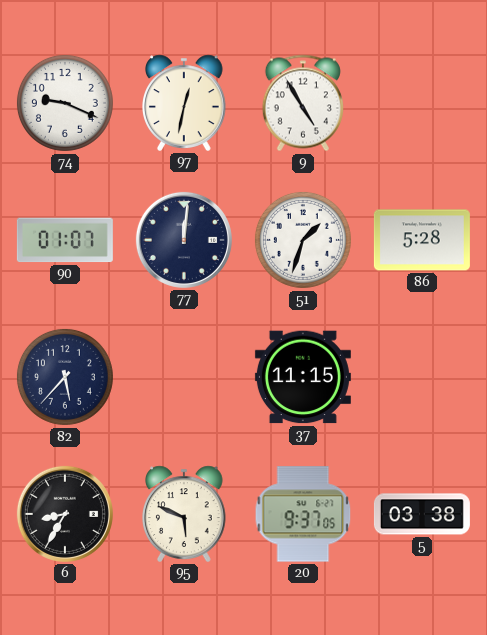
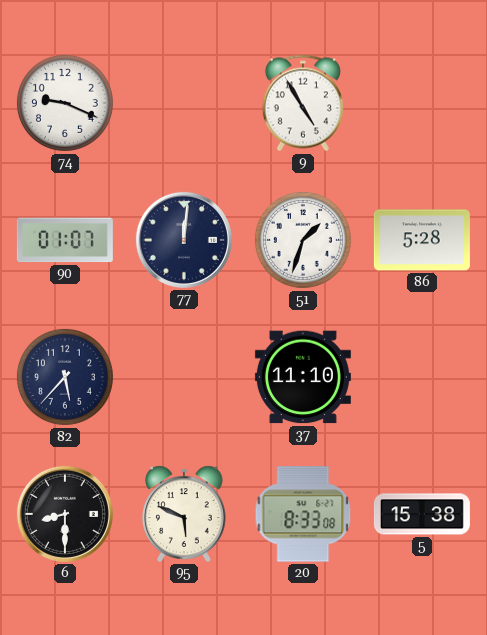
97: 12:32 -> none (185, 103)
37: 11:15 -> 11:10 (303, 377)
6: 8:35 -> 8:30 (65, 514)
20: 9:37 -> 8:33 (303, 514)
5: 03:38 -> 15:38 (422, 514)
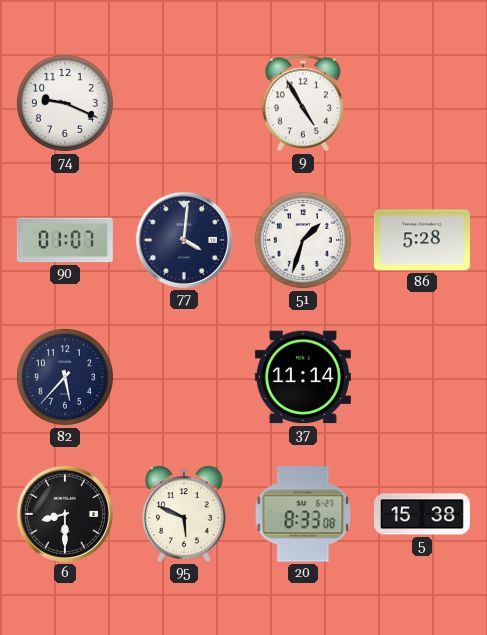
77: 12:01 -> 4:01 (184, 240)
37: 11:10 -> 11:14 (303, 377)
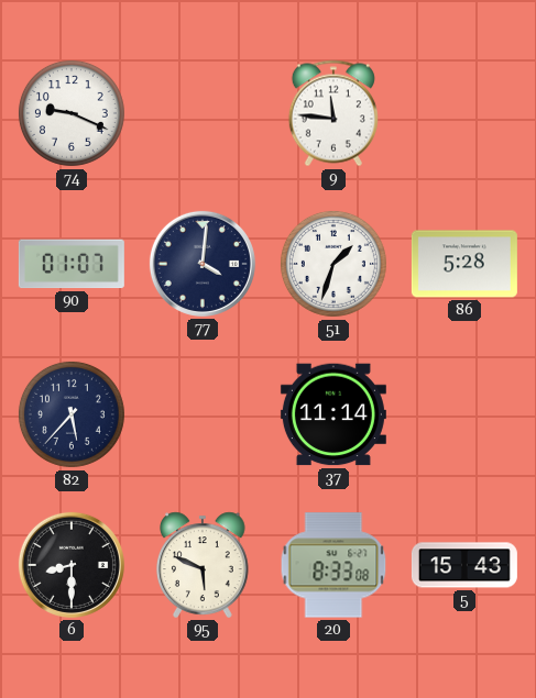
9: 4:55 -> 11:46 (333, 113)
5: 15:38 -> 15:43 (464, 565)
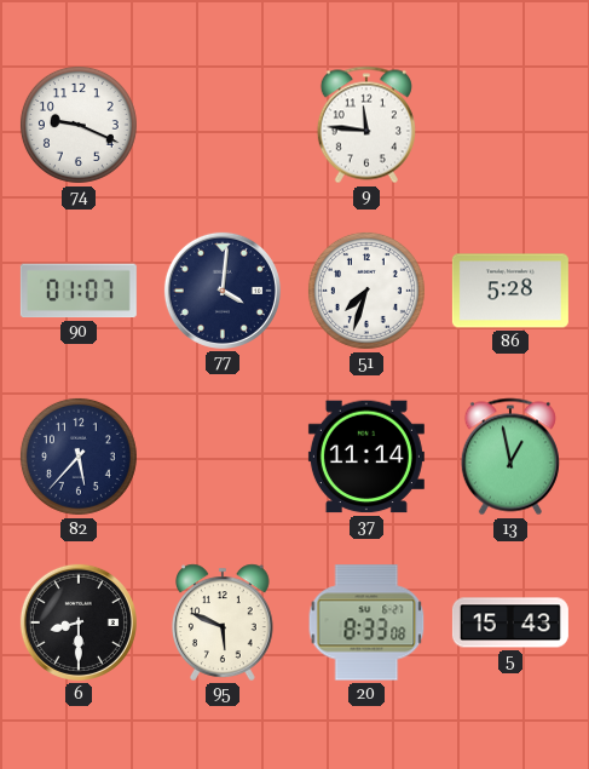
51: 1:33 -> 7:33 (366, 291)
13: none -> 12:58 (510, 457)
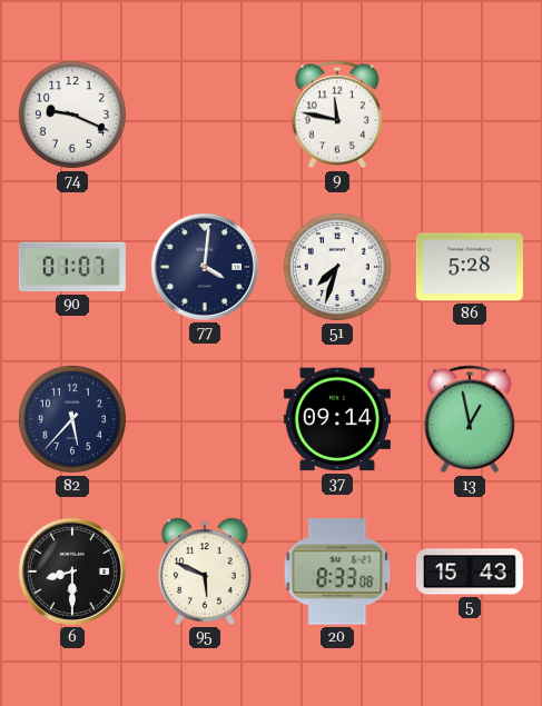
9: 11:46 -> 11:47 (337, 115)
37: 11:14 -> 09:14 (337, 419)
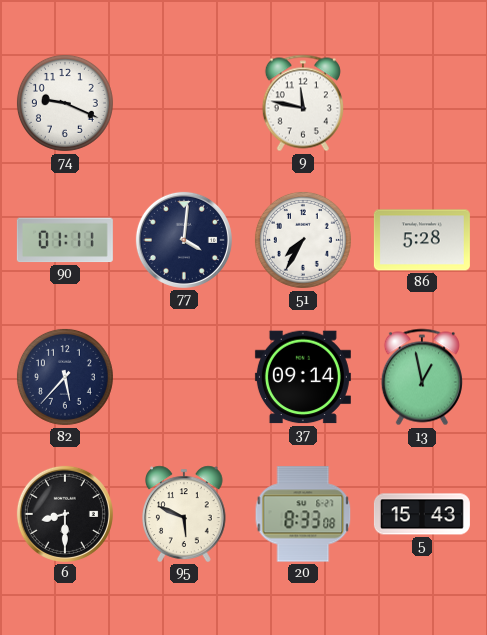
90: 01:07 -> 01:11 (65, 240)
51: 7:33 -> 7:35 (303, 240)
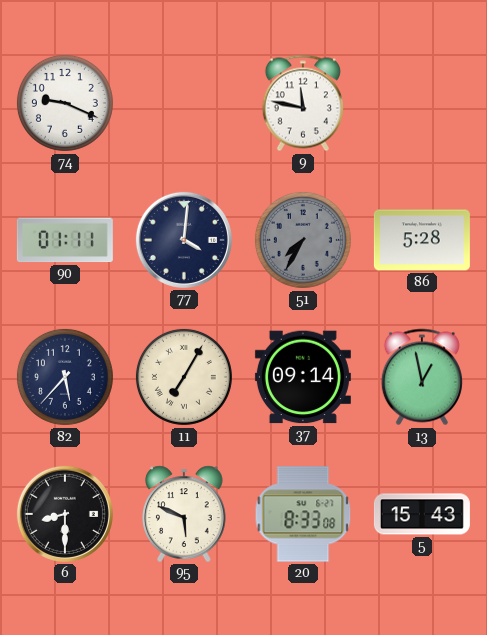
51 dial: white -> grey (303, 240)
11: none -> 7:05 (184, 377)
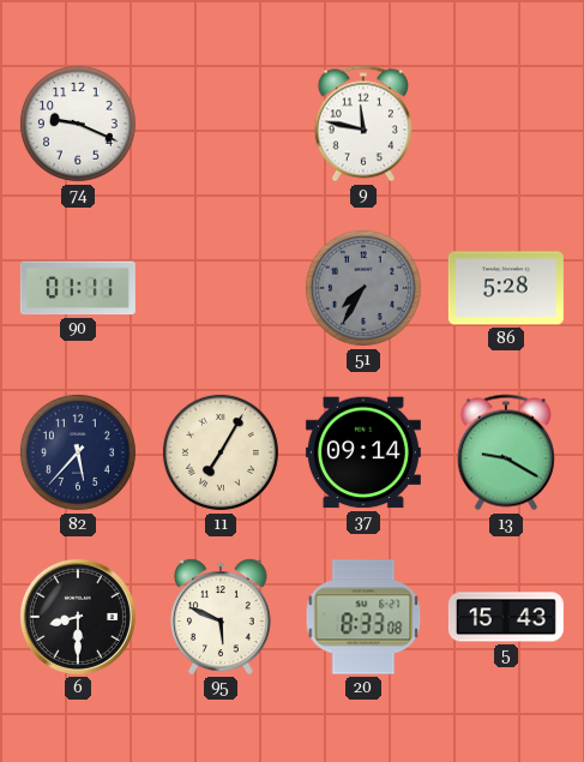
77: 4:01 -> none (184, 240)
13: 12:58 -> 9:20 (506, 452)
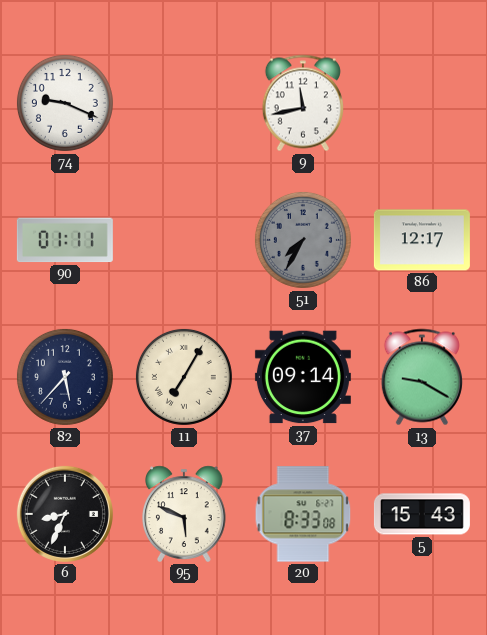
9: 11:47 -> 11:43 (303, 103)
86: 5:28 -> 12:17 (422, 240)
6: 8:30 -> 8:34 (65, 514)
